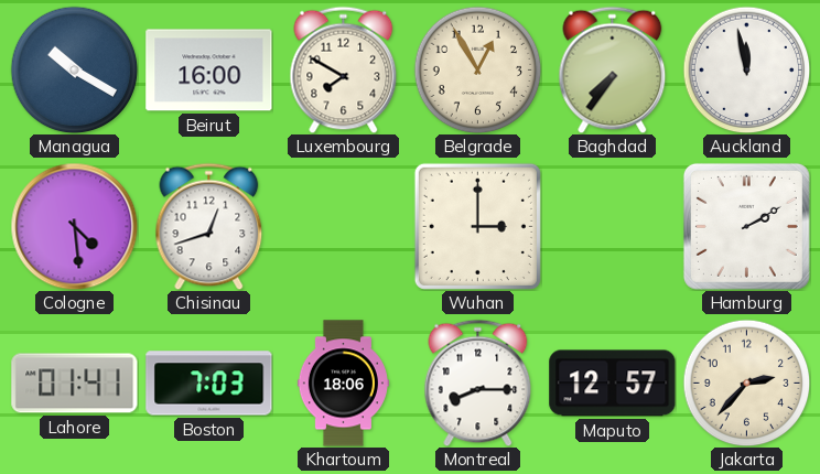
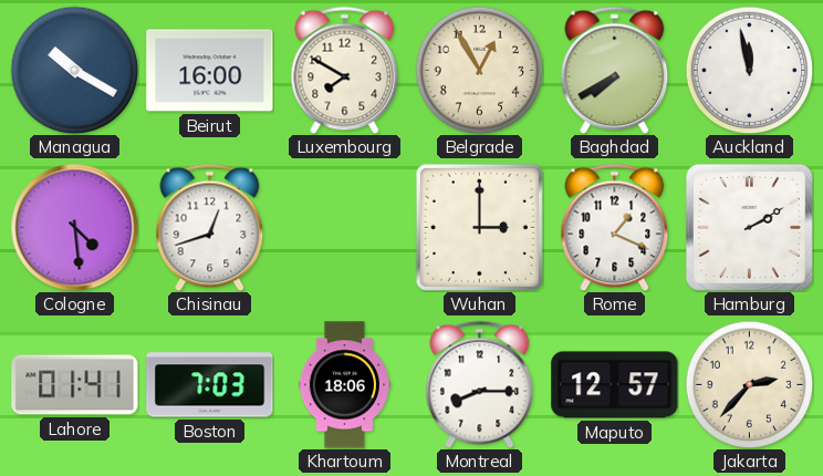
Baghdad: 7:36 -> 7:40 (615, 70)
Rome: none -> 1:19 (615, 227)
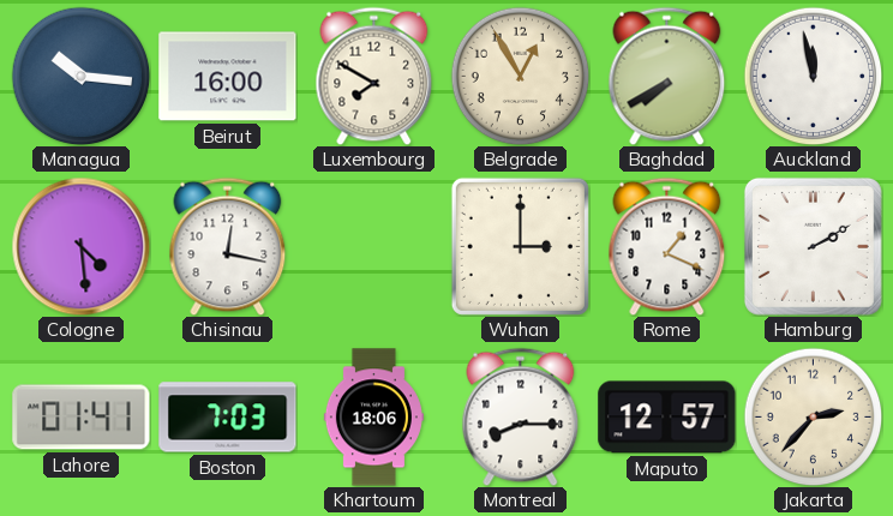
Managua: 10:20 -> 10:16 (80, 76)
Chisinau: 12:42 -> 12:17 (228, 246)
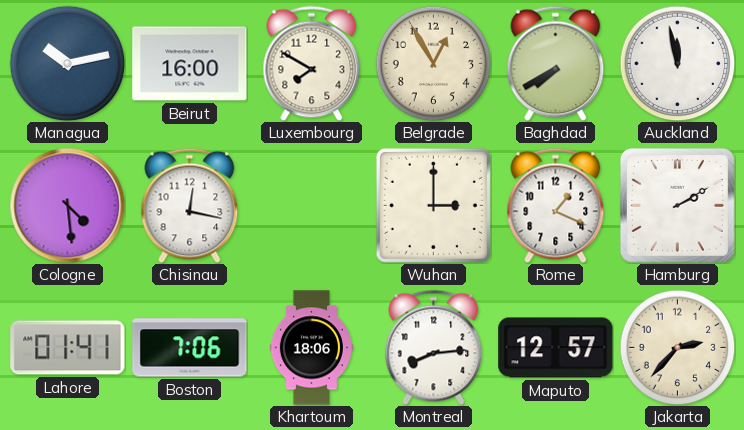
Managua: 10:16 -> 10:13 (67, 63)
Boston: 7:03 -> 7:06 (190, 348)
Montreal: 8:15 -> 8:14 (434, 347)
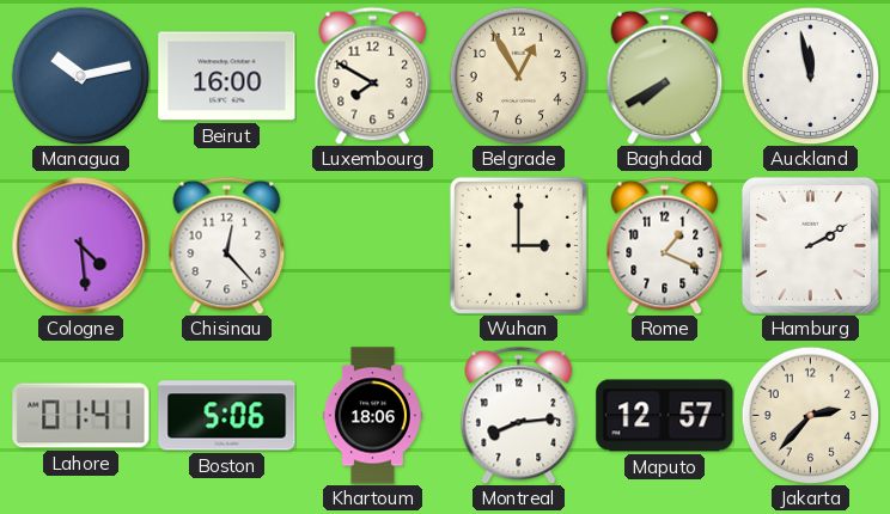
Chisinau: 12:17 -> 12:23 (227, 245)
Boston: 7:06 -> 5:06 (227, 416)
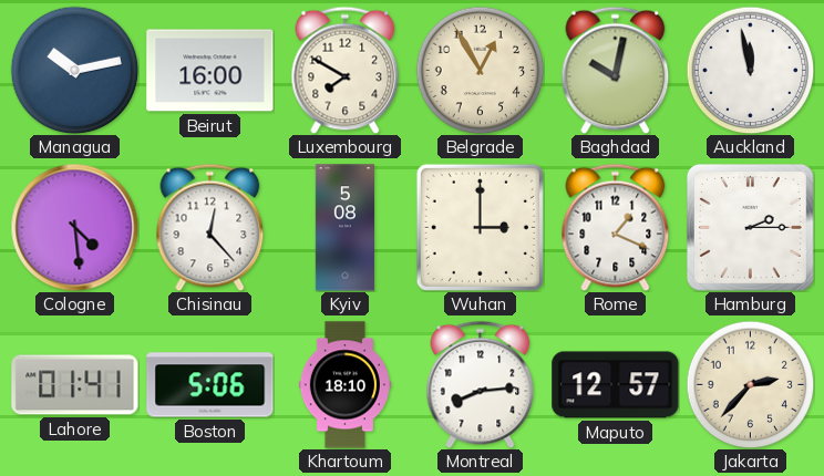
Baghdad: 7:40 -> 10:02 (616, 70)
Kyiv: none -> 5:08 (344, 228)
Hamburg: 2:10 -> 2:15 (750, 227)
Khartoum: 18:06 -> 18:10 (344, 385)
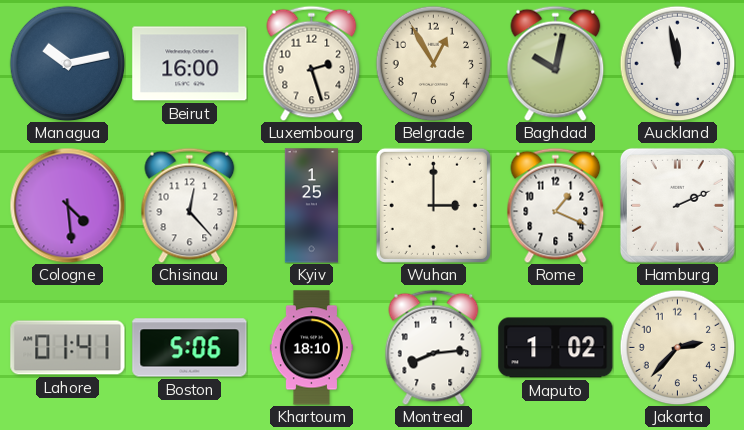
Luxembourg: 7:50 -> 2:27 (312, 63)
Kyiv: 5:08 -> 1:25 (311, 206)
Hamburg: 2:15 -> 2:11 (677, 205)
Maputo: 12:57 -> 1:02 (556, 348)
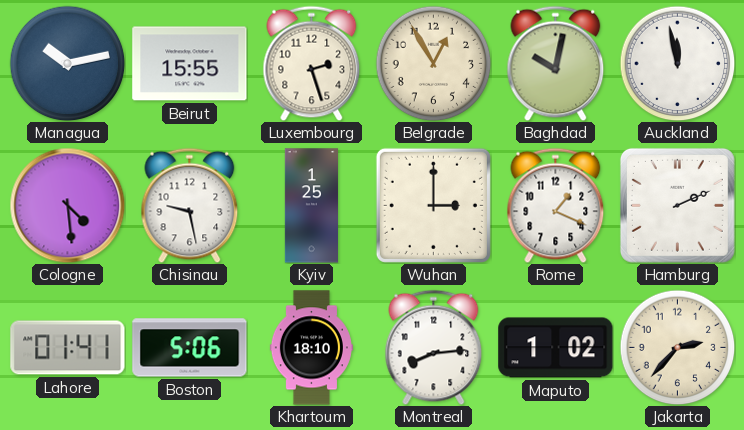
Beirut: 16:00 -> 15:55 (190, 64)
Chisinau: 12:23 -> 9:28 (190, 205)
